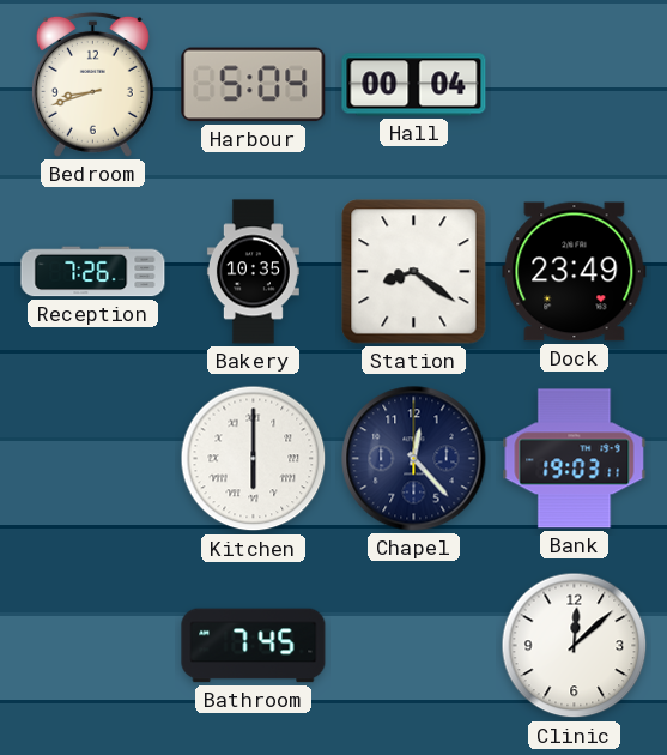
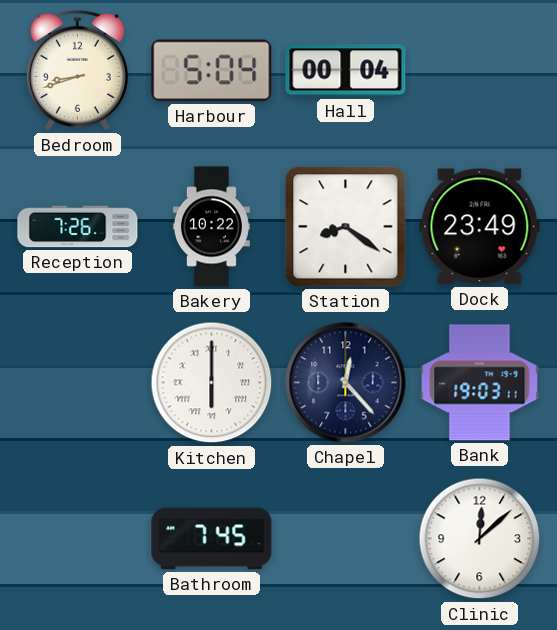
Bakery: 10:35 -> 10:22 (211, 227)
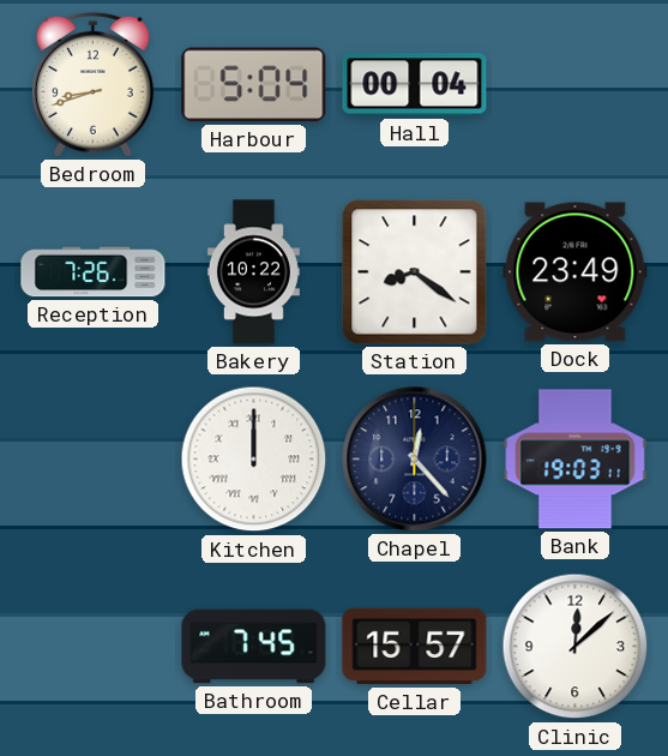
Kitchen: 6:00 -> 12:00 (254, 460)
Cellar: none -> 15:57 (415, 647)
